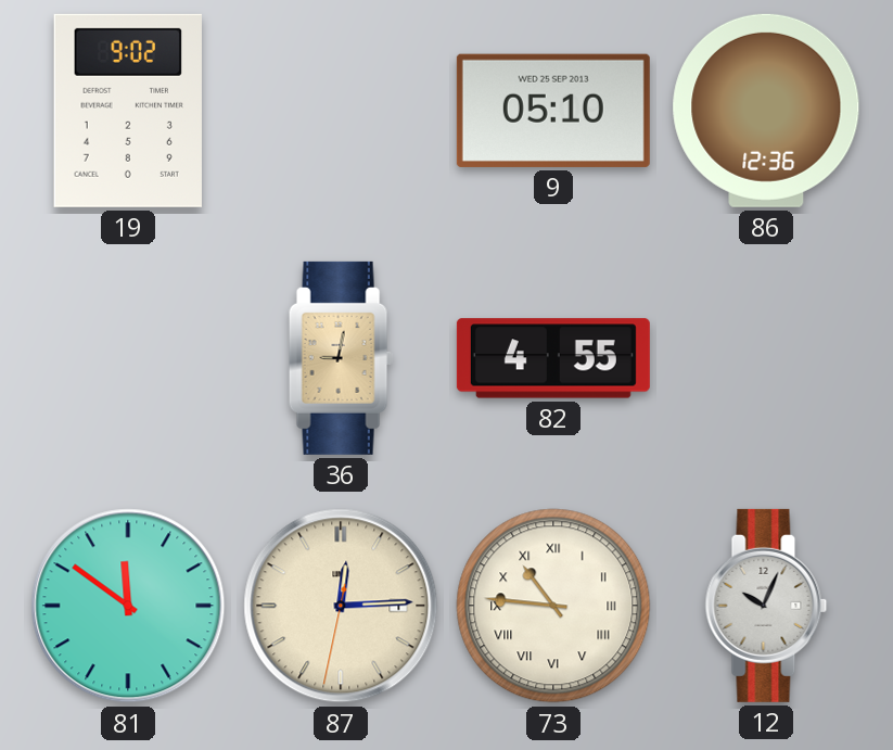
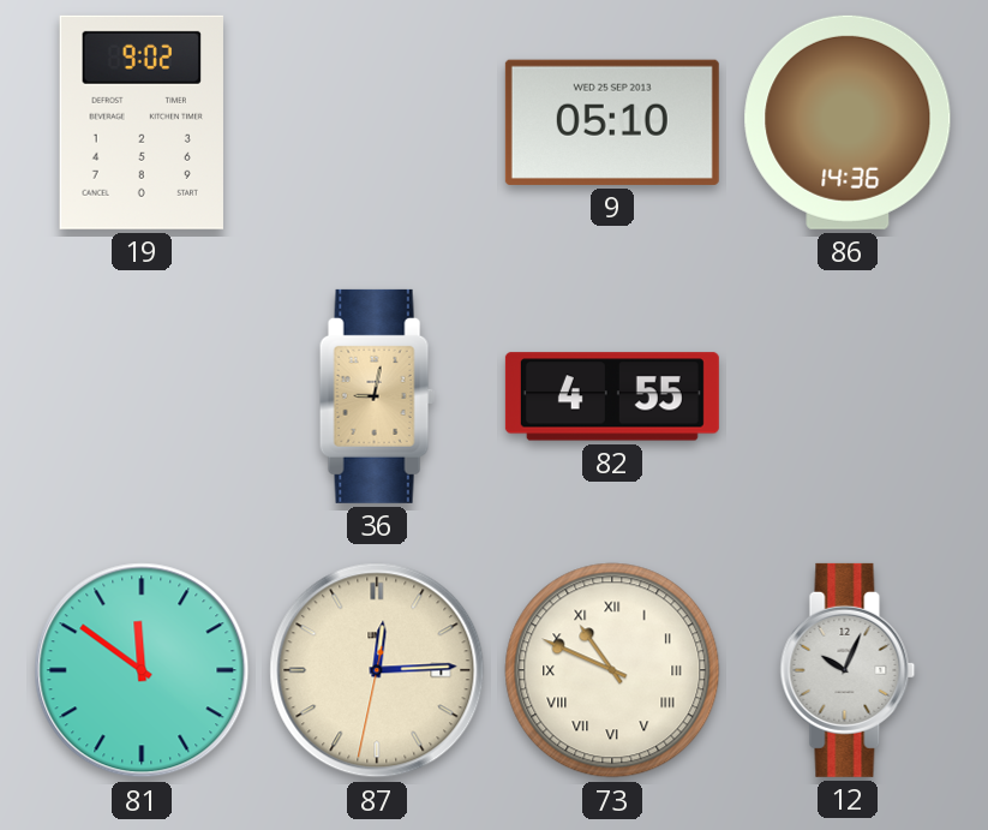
86: 12:36 -> 14:36 (848, 123)
73: 10:46 -> 10:49 (612, 670)
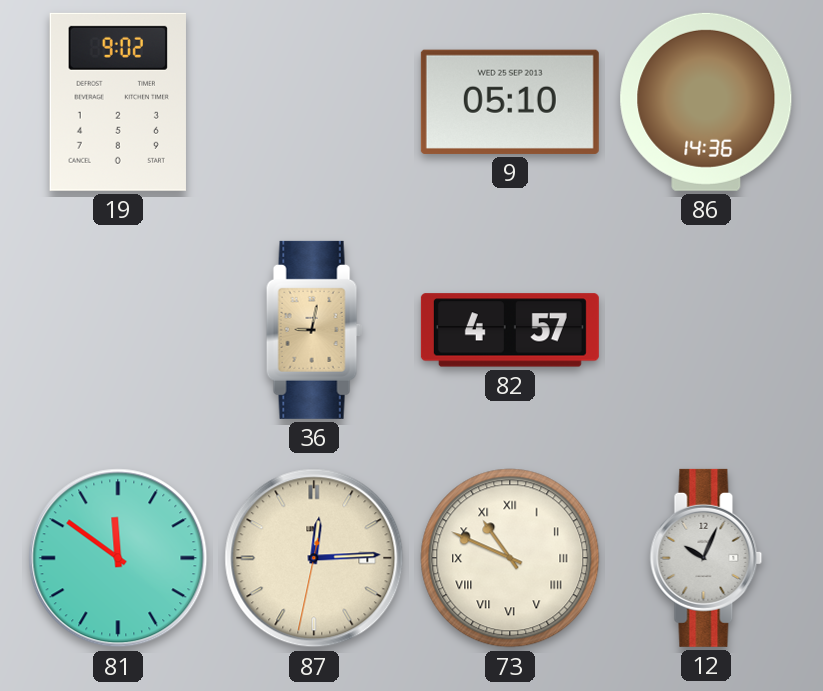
82: 4:55 -> 4:57 (510, 330)
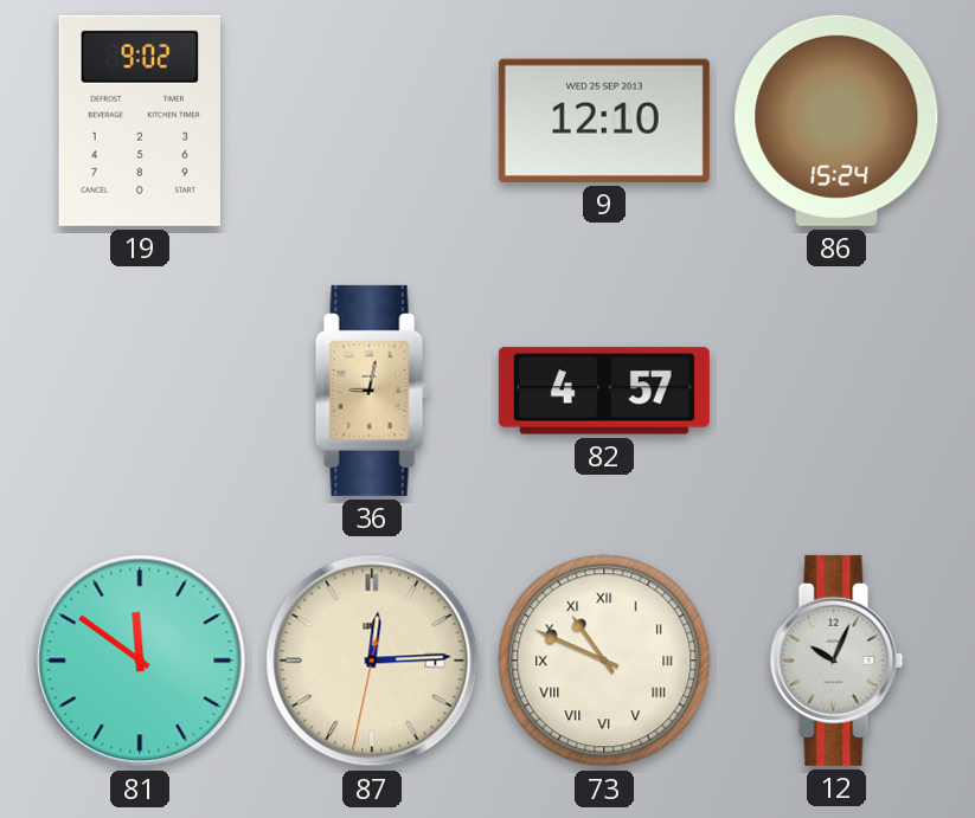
9: 05:10 -> 12:10 (604, 121)
86: 14:36 -> 15:24 (836, 121)
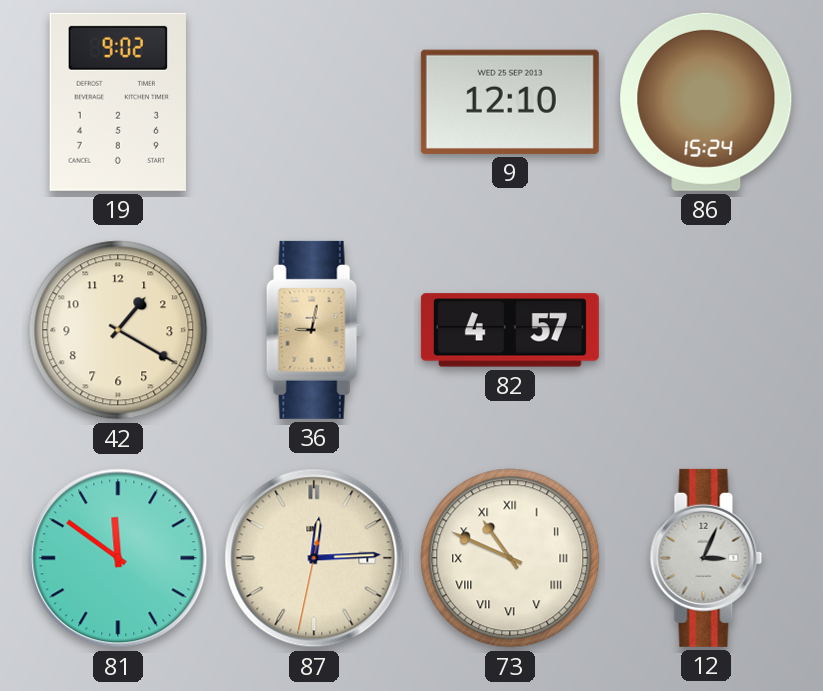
42: none -> 1:20 (118, 330)
12: 10:04 -> 3:04 (706, 558)
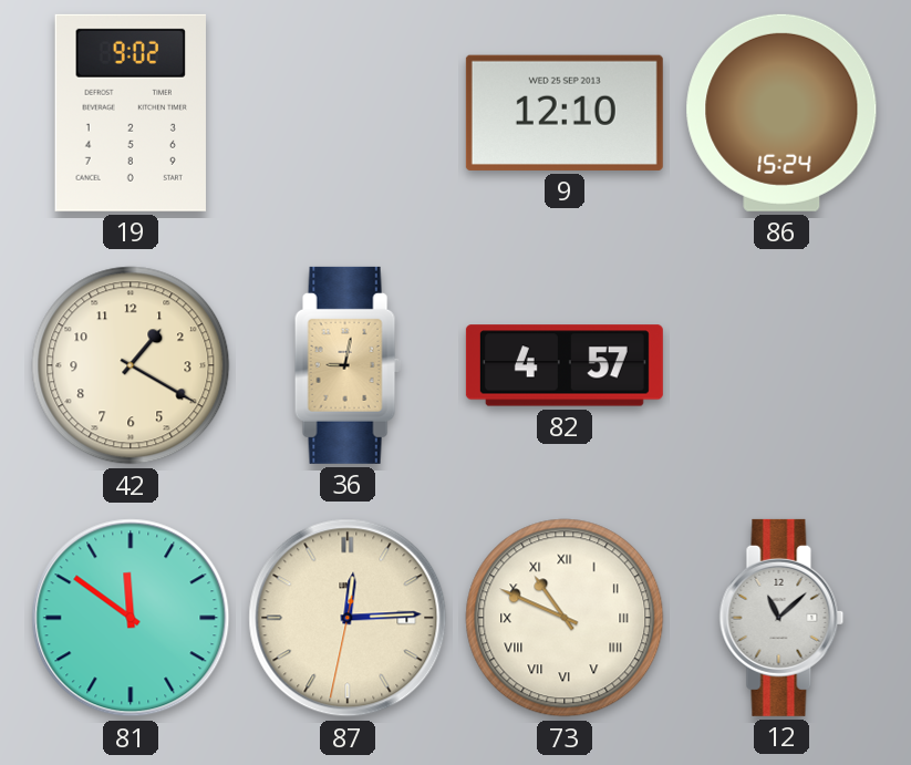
12: 3:04 -> 11:08 (781, 618)
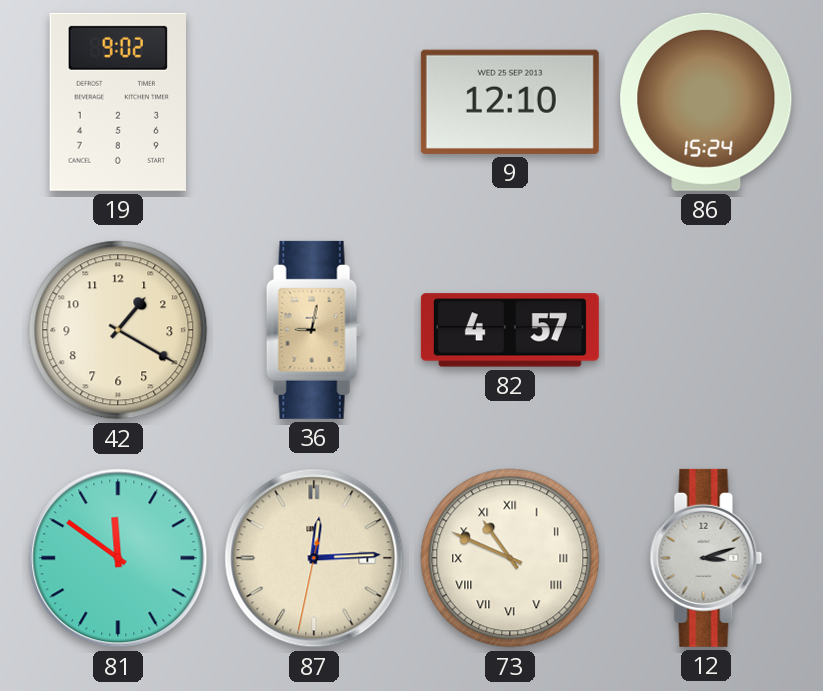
12: 11:08 -> 3:12 (706, 558)
